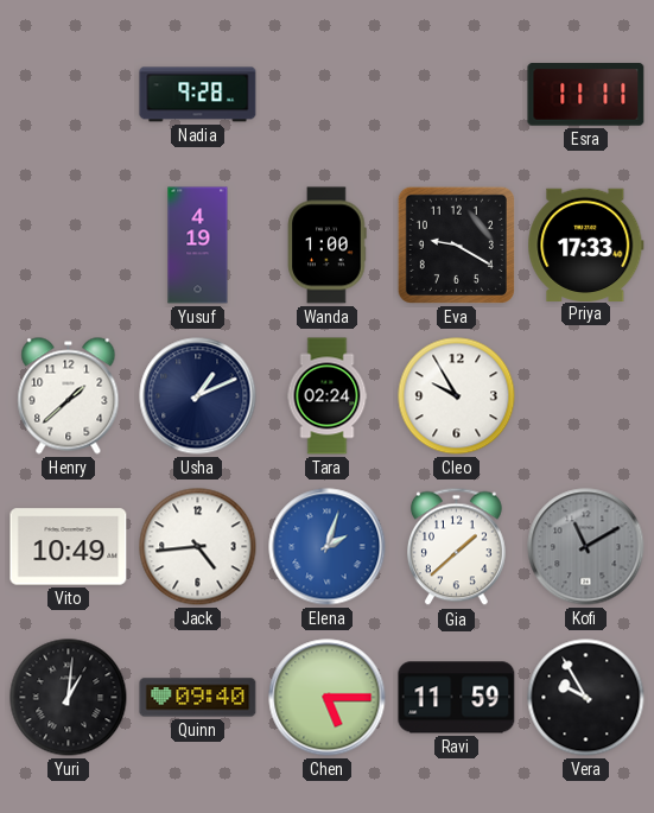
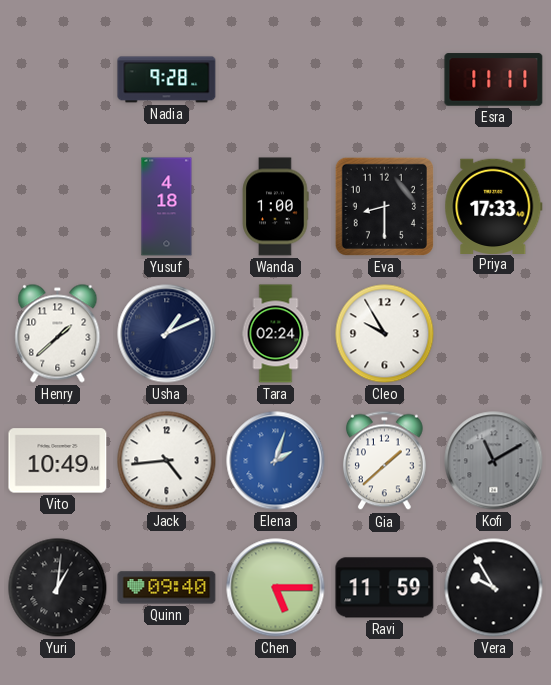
Yusuf: 4:19 -> 4:18 (167, 207)
Eva: 9:20 -> 8:30 (384, 206)
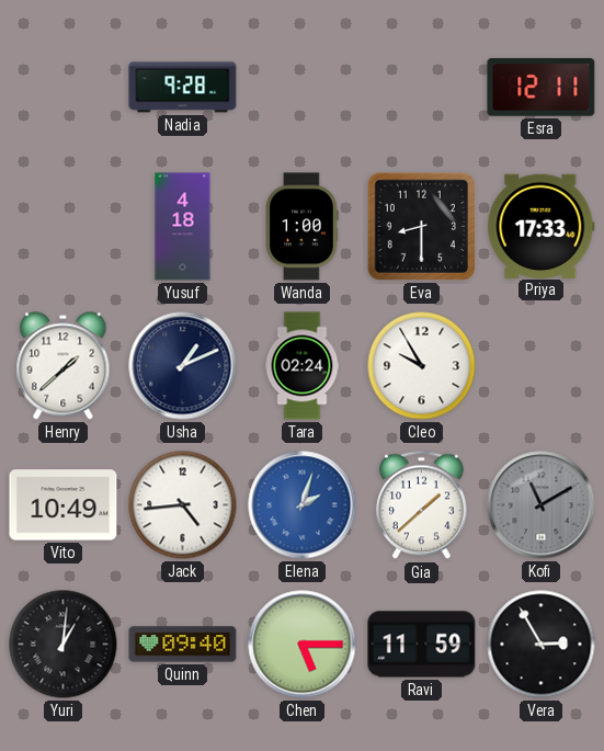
Esra: 11:11 -> 12:11 (542, 88)
Vera: 9:55 -> 2:55 (542, 645)
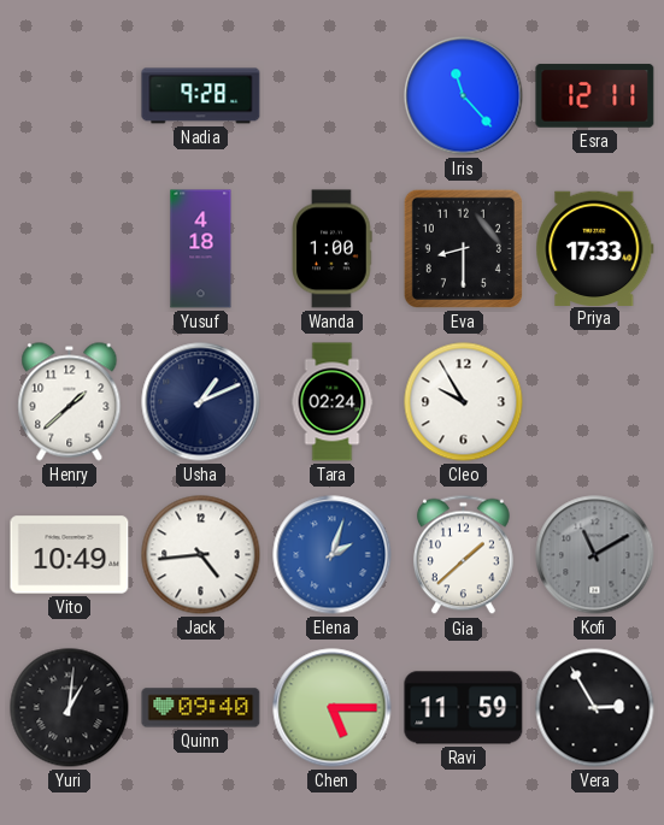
Iris: none -> 11:23 (464, 96)
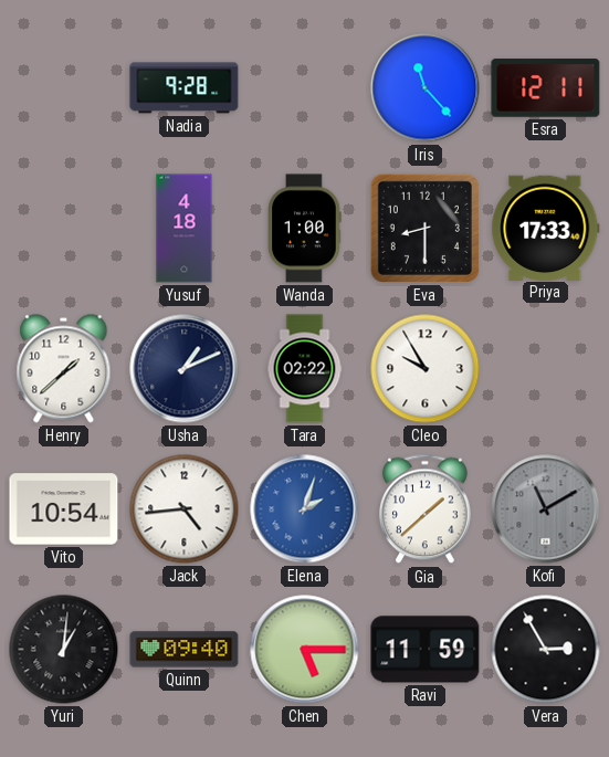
Tara: 02:24 -> 02:22 (305, 369)
Vito: 10:49 -> 10:54 (64, 509)
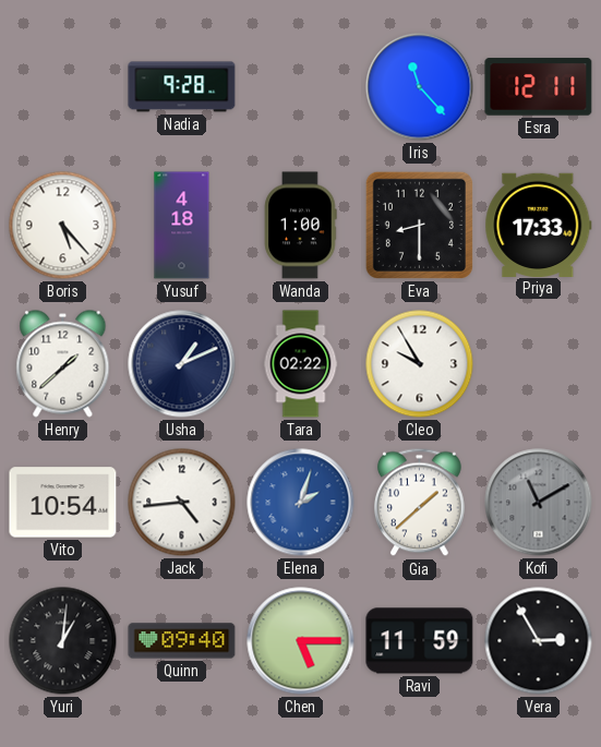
Boris: none -> 5:23 (63, 226)
